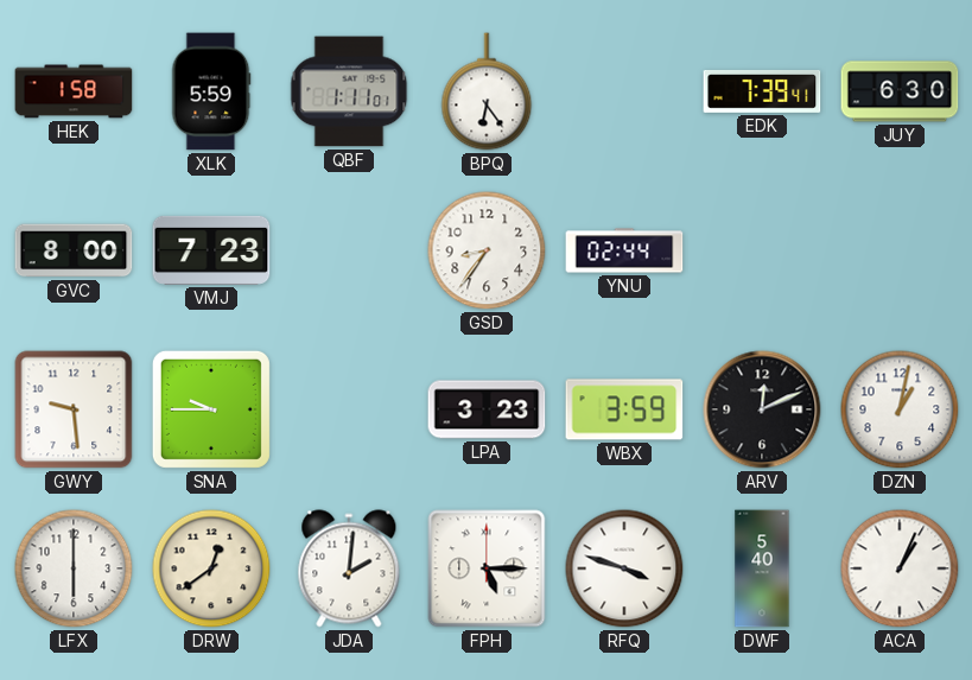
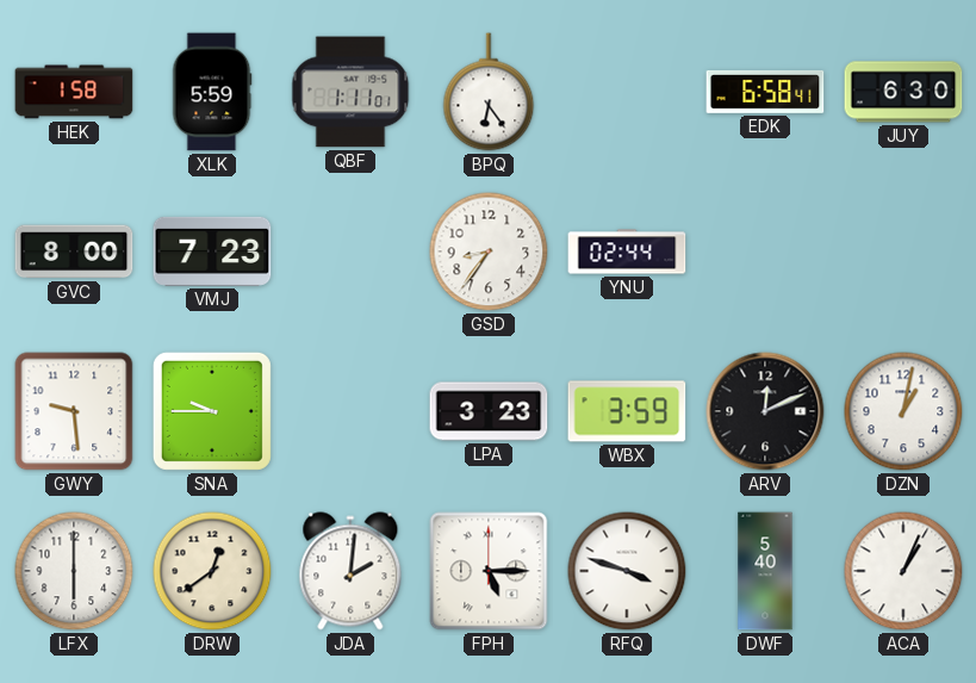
EDK: 7:39 -> 6:58 (765, 92)
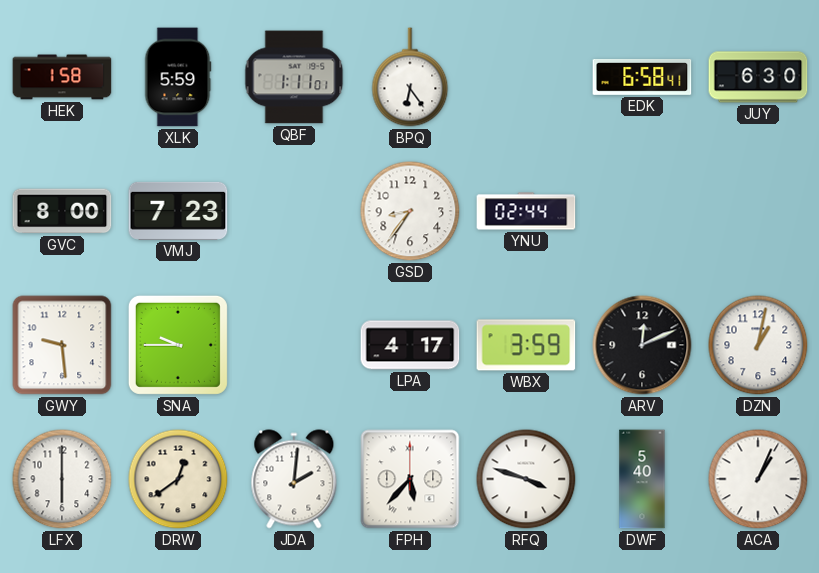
LPA: 3:23 -> 4:17 (410, 345)
FPH: 5:15 -> 5:37 (410, 479)
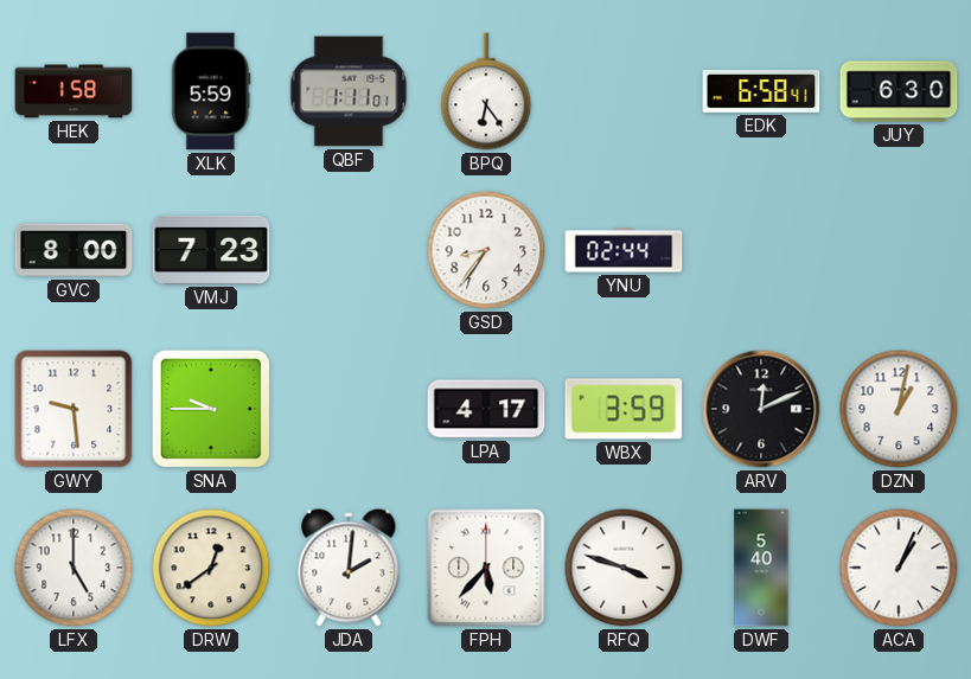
LFX: 6:00 -> 5:00 (74, 568)
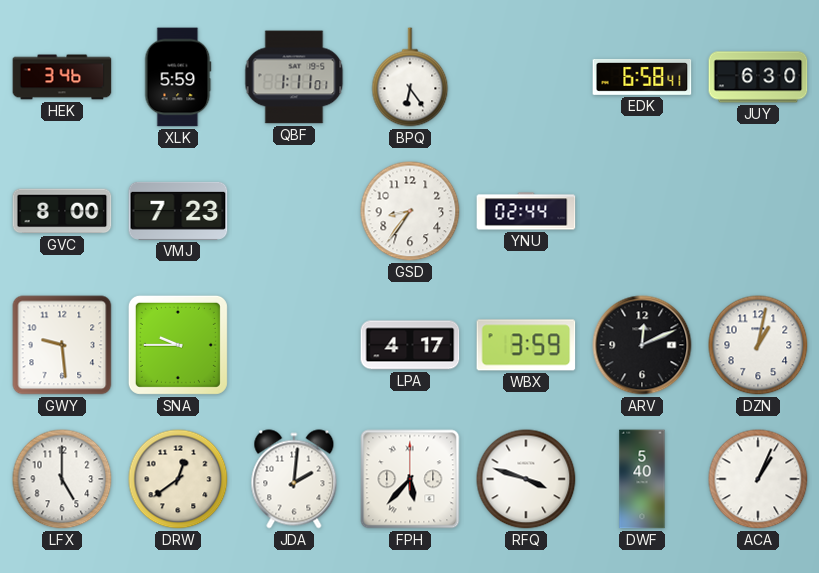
HEK: 1:58 -> 3:46 (62, 77)
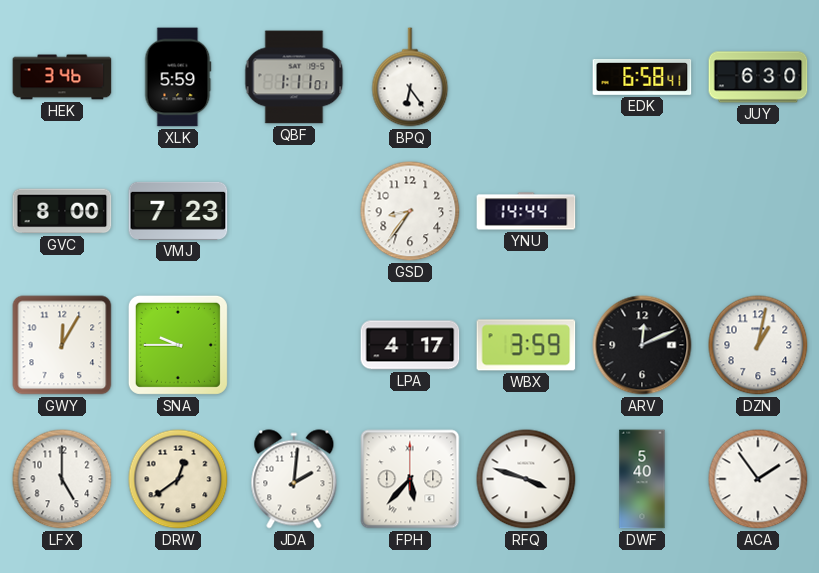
YNU: 02:44 -> 14:44 (526, 211)
GWY: 9:29 -> 12:05 (62, 345)
ACA: 1:04 -> 1:54 (758, 479)
